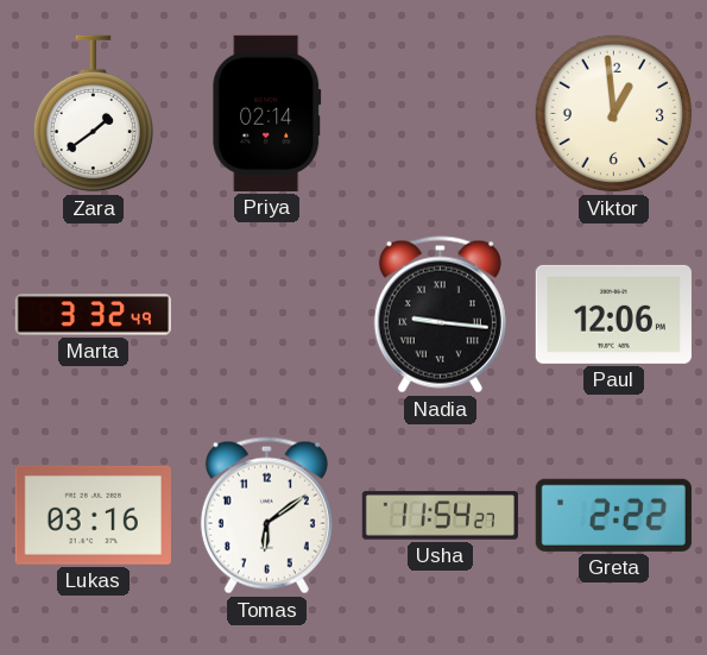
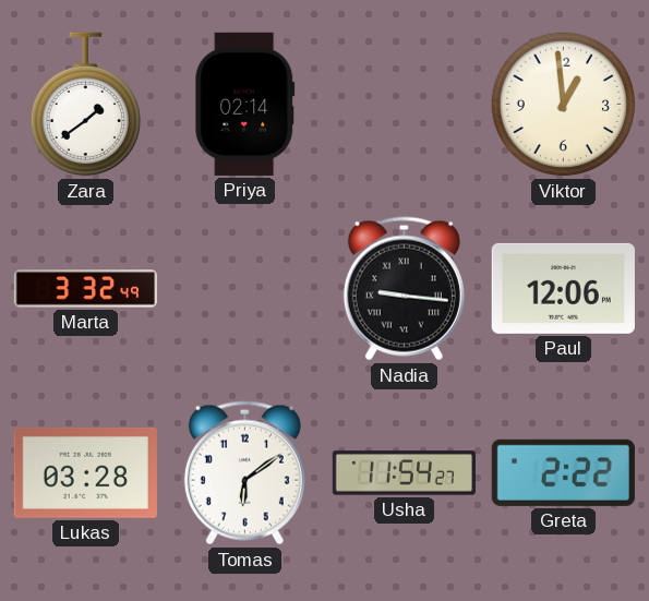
Lukas: 03:16 -> 03:28 (85, 472)
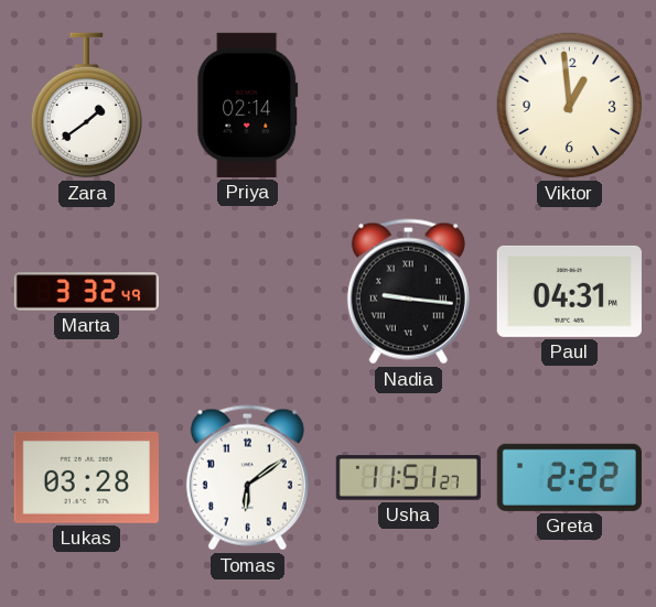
Paul: 12:06 -> 04:31 (569, 291)
Usha: 11:54 -> 11:51 (408, 478)
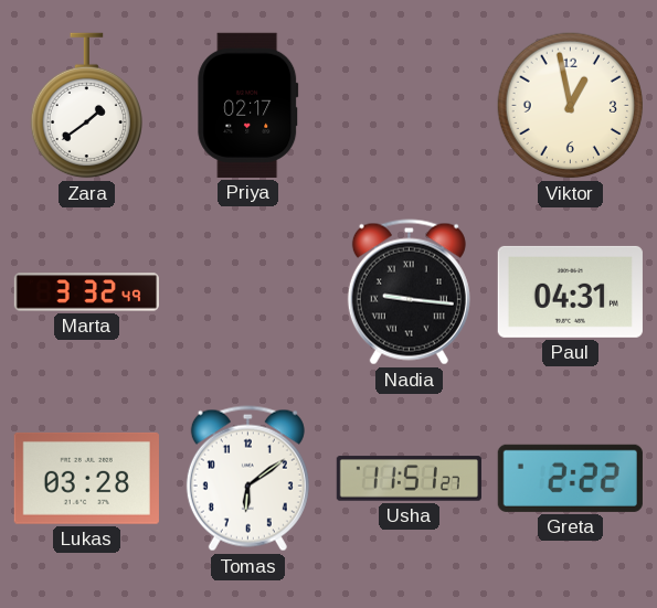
Priya: 02:14 -> 02:17 (248, 105)
Viktor: 12:59 -> 12:58 (571, 106)
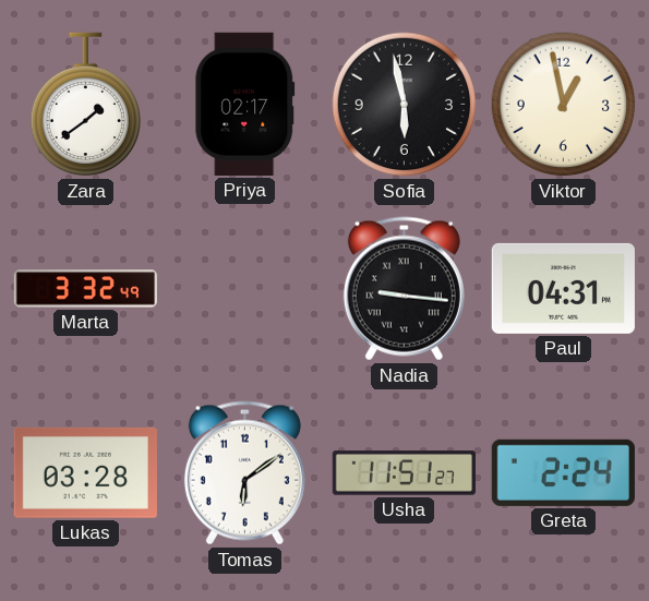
Sofia: none -> 5:58 (405, 105)
Greta: 2:22 -> 2:24 (563, 472)
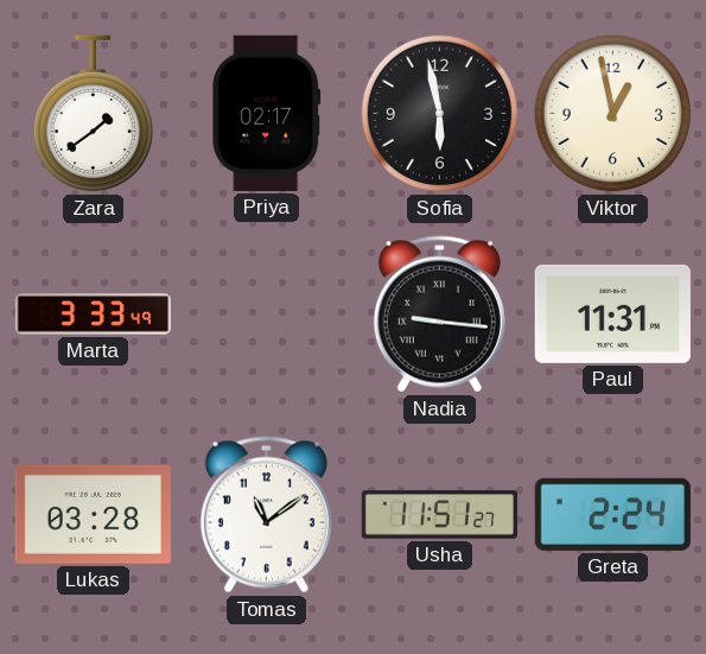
Marta: 3:32 -> 3:33 (93, 315)
Paul: 04:31 -> 11:31 (612, 313)
Tomas: 6:09 -> 11:09 (266, 515)
